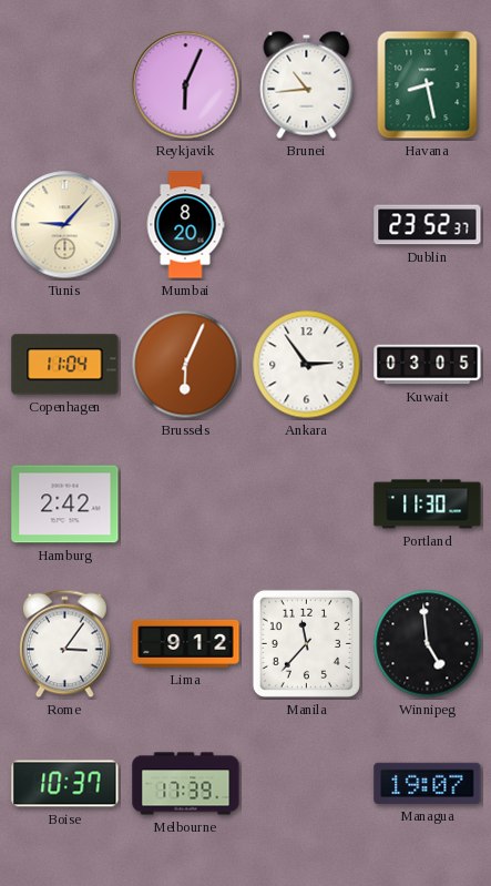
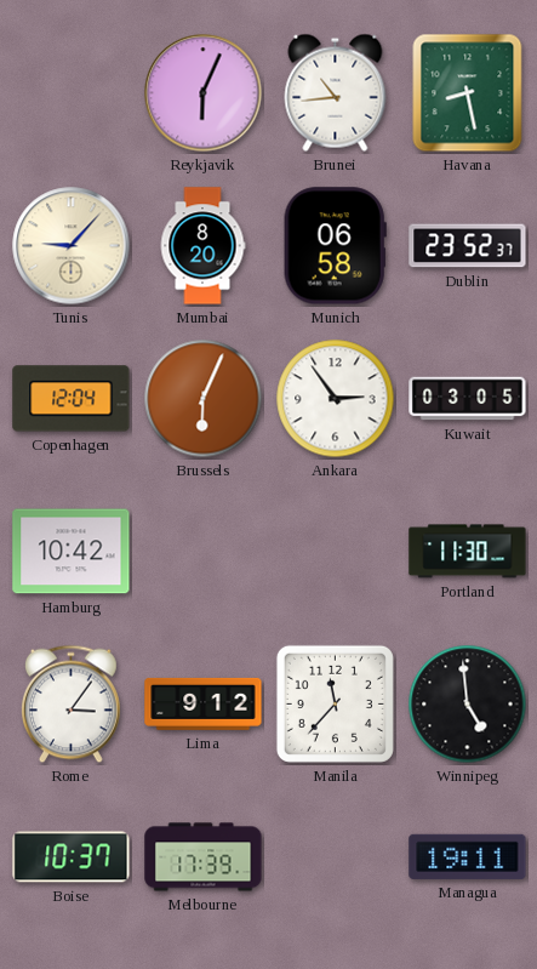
Munich: none -> 06:58 (335, 246)
Copenhagen: 11:04 -> 12:04 (72, 399)
Hamburg: 2:42 -> 10:42 (72, 552)
Managua: 19:07 -> 19:11 (468, 856)
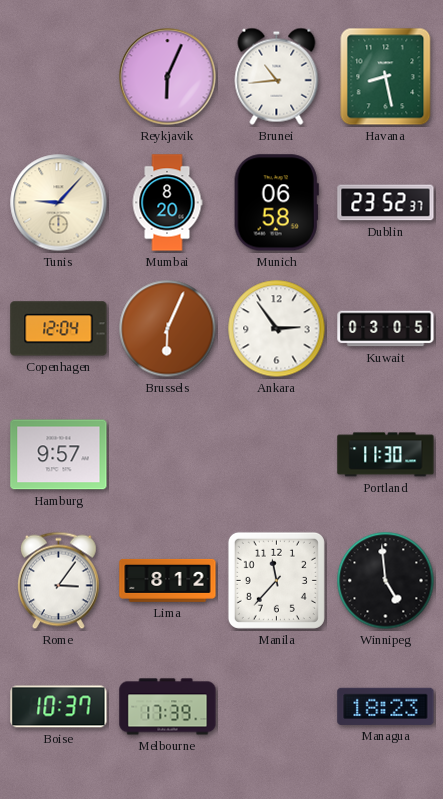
Hamburg: 10:42 -> 9:57 (59, 455)
Lima: 9:12 -> 8:12 (168, 580)
Managua: 19:11 -> 18:23 (386, 706)
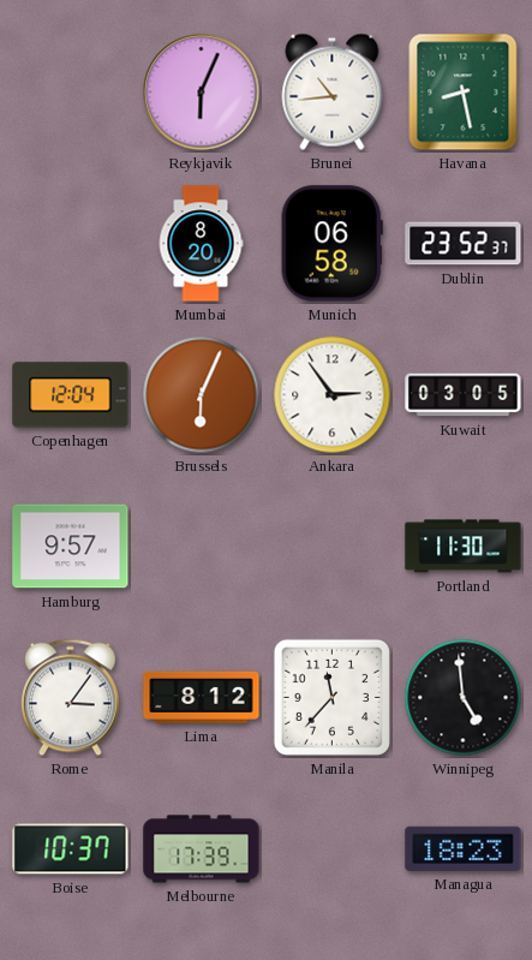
Tunis: 9:07 -> none (59, 203)
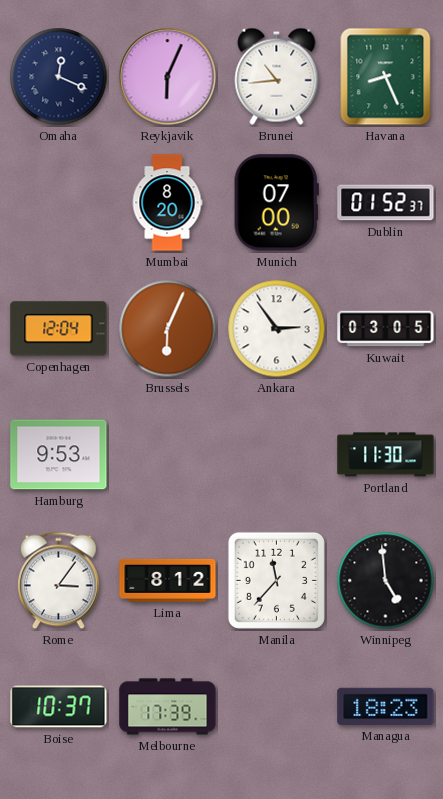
Omaha: none -> 12:19 (59, 77)
Havana: 8:28 -> 8:26 (386, 77)
Munich: 06:58 -> 07:00 (276, 203)
Dublin: 23:52 -> 01:52 (386, 203)
Hamburg: 9:57 -> 9:53 (59, 455)
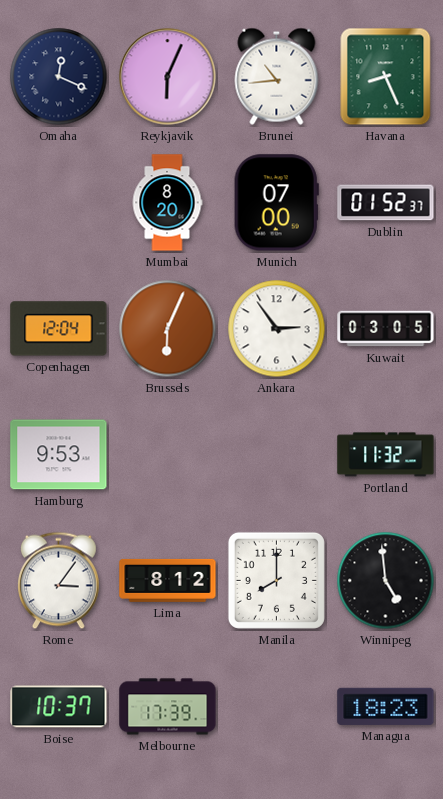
Portland: 11:30 -> 11:32 (386, 455)
Manila: 11:37 -> 8:00 (276, 580)
